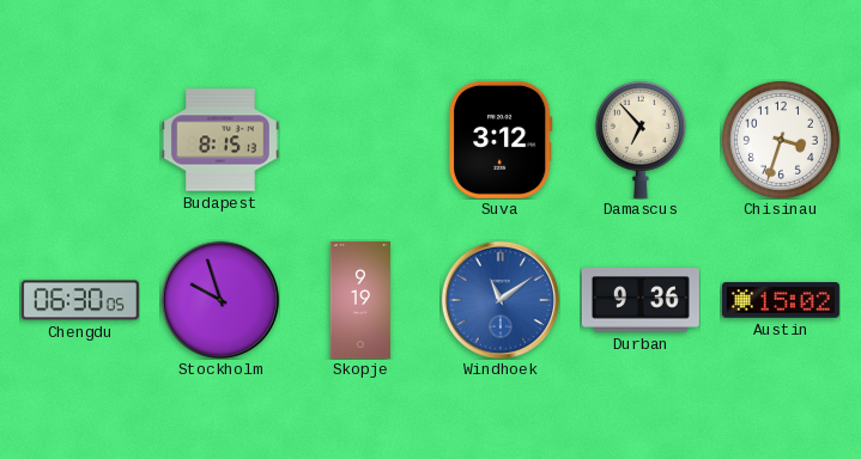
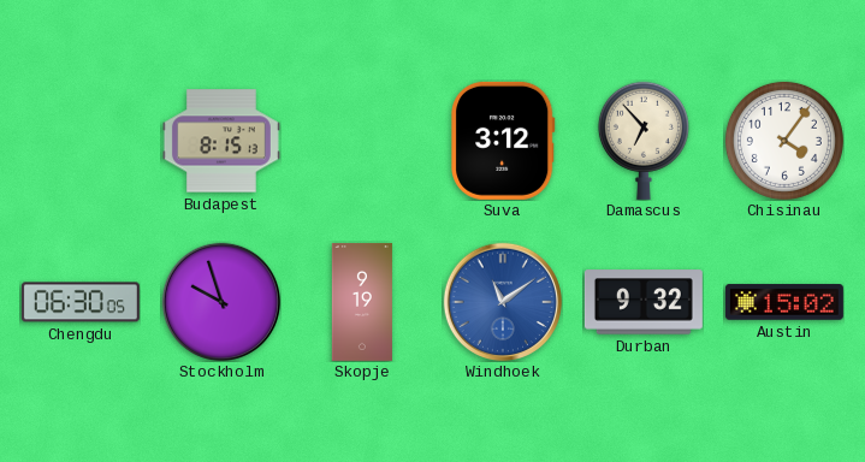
Chisinau: 3:33 -> 4:06 (784, 141)
Durban: 9:36 -> 9:32 (644, 302)
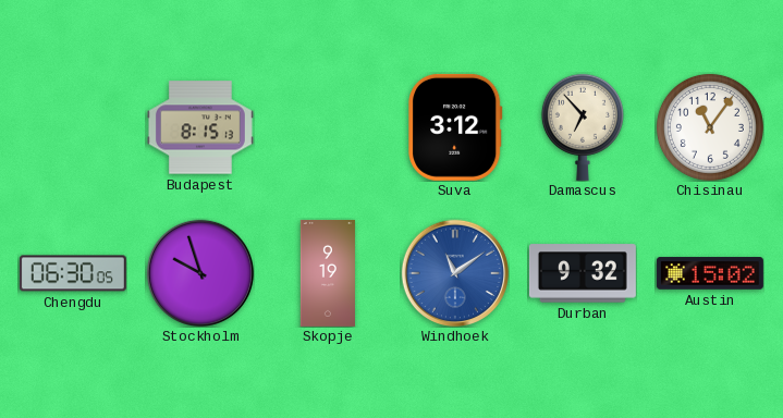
Chisinau: 4:06 -> 11:06 (710, 127)
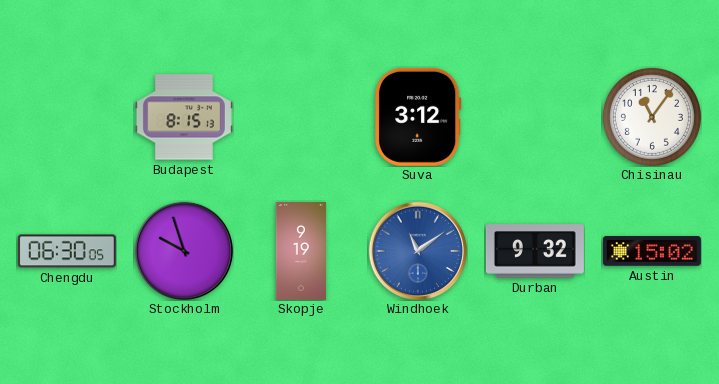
Damascus: 6:53 -> none (583, 127)
